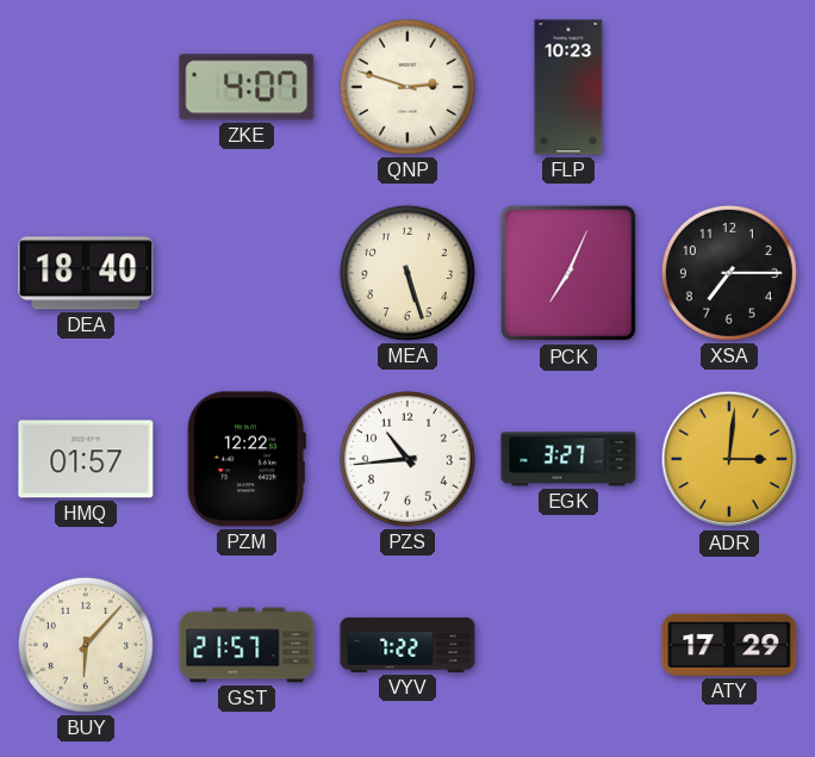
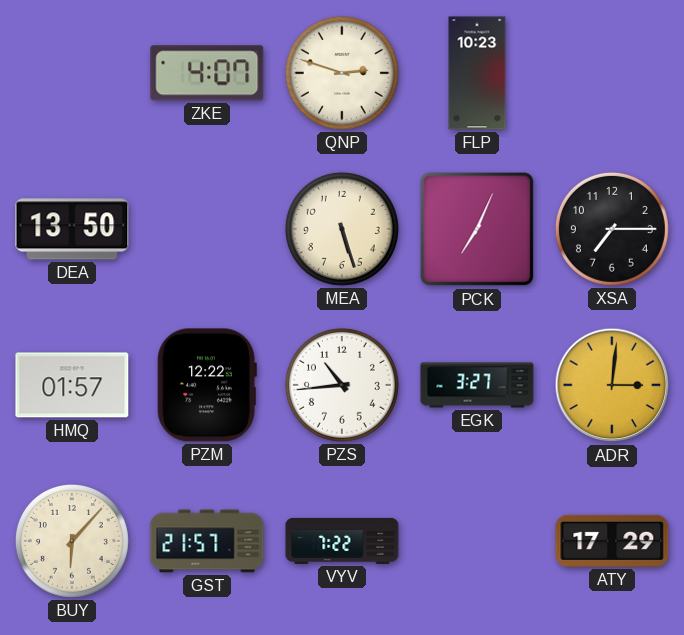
DEA: 18:40 -> 13:50 (72, 229)
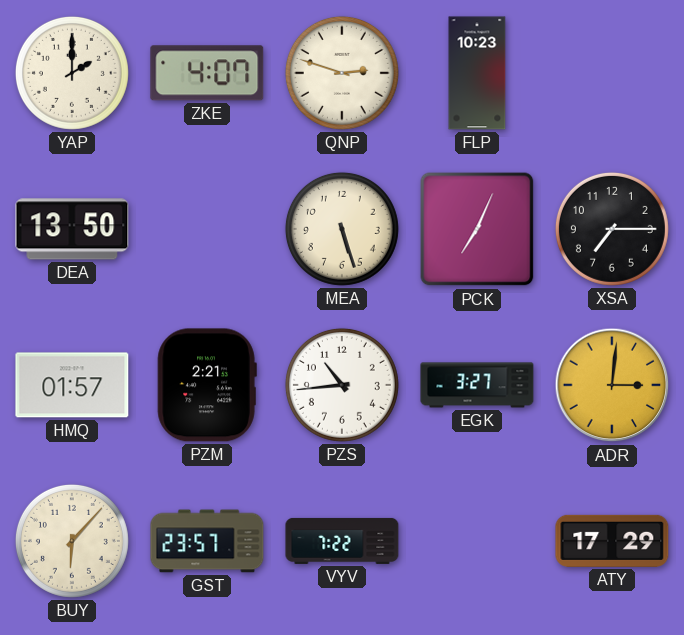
YAP: none -> 2:00 (72, 73)
PZM: 12:22 -> 2:21 (207, 385)
GST: 21:57 -> 23:57 (207, 541)
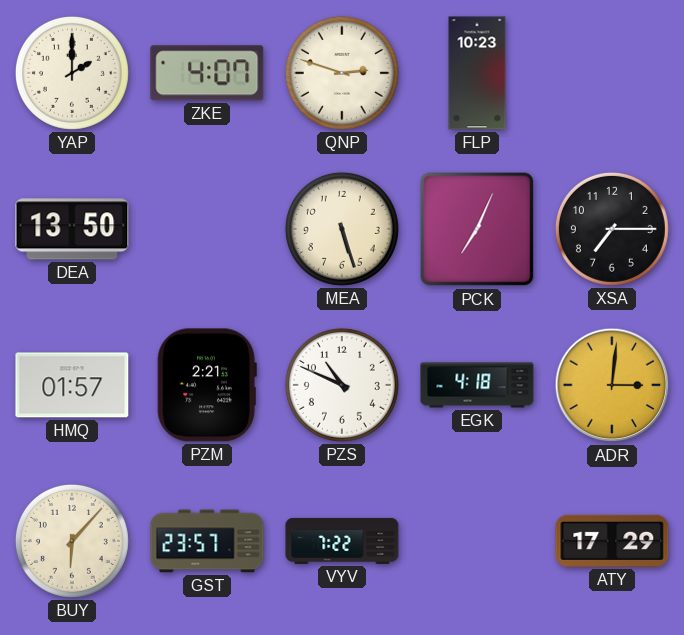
PZS: 10:44 -> 10:49 (342, 385)
EGK: 3:27 -> 4:18 (477, 385)
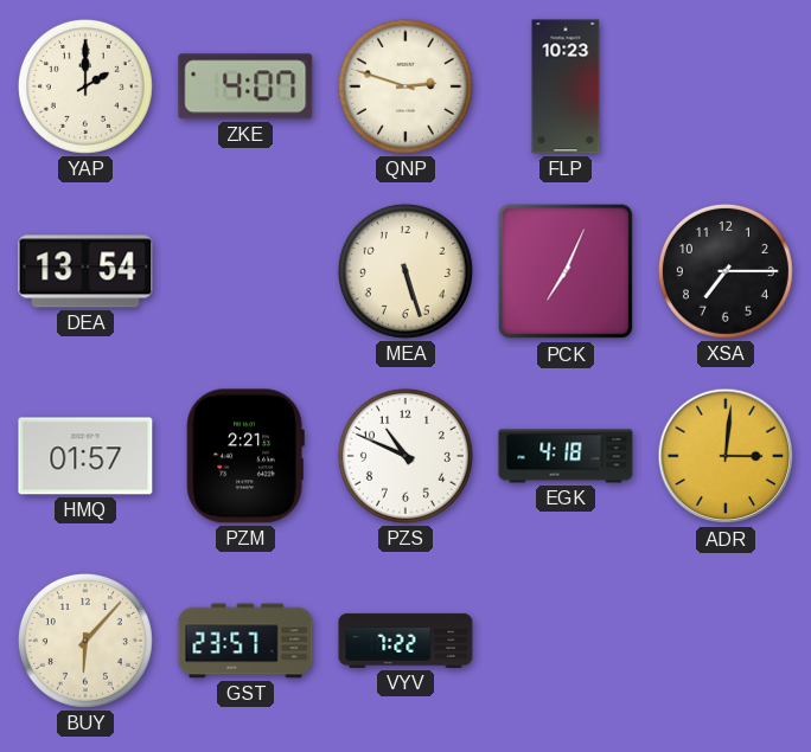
DEA: 13:50 -> 13:54 (85, 271)
ATY: 17:29 -> none (612, 541)
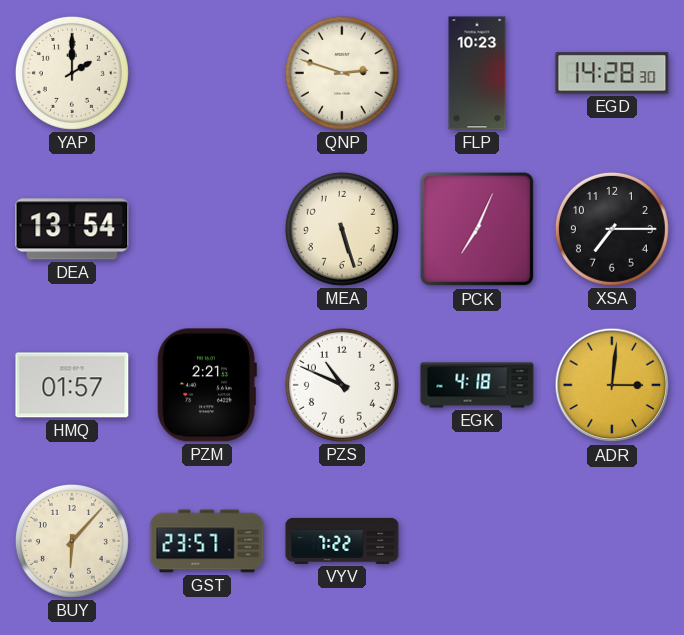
ZKE: 4:07 -> none (245, 86)
EGD: none -> 14:28 (612, 73)
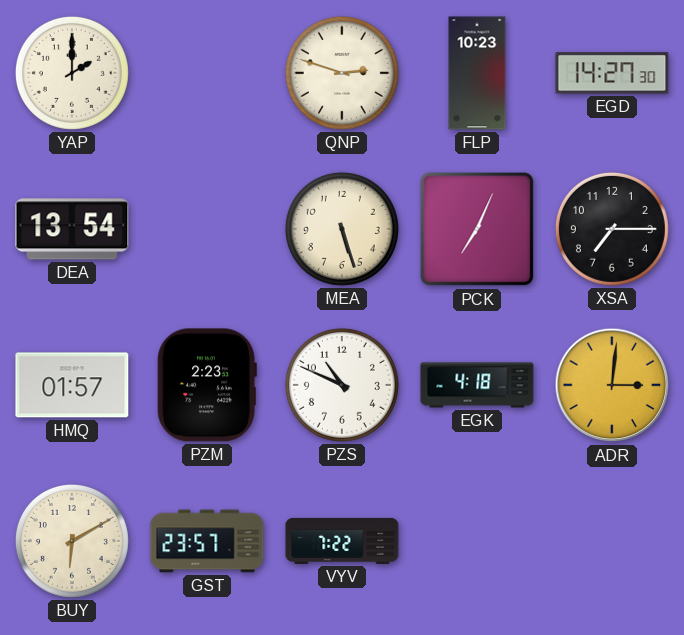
EGD: 14:28 -> 14:27 (612, 73)
PZM: 2:21 -> 2:23 (207, 385)
BUY: 6:07 -> 6:10 (72, 541)
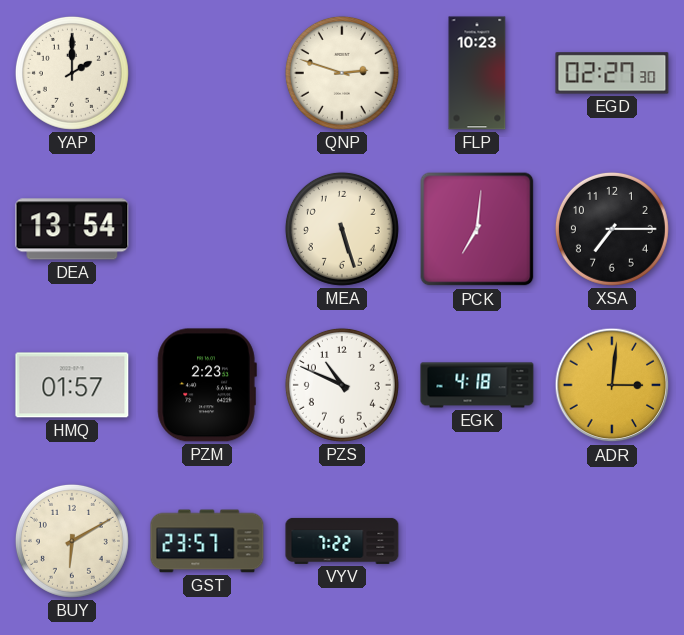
EGD: 14:27 -> 02:27 (612, 73)
PCK: 7:04 -> 7:01 (477, 229)
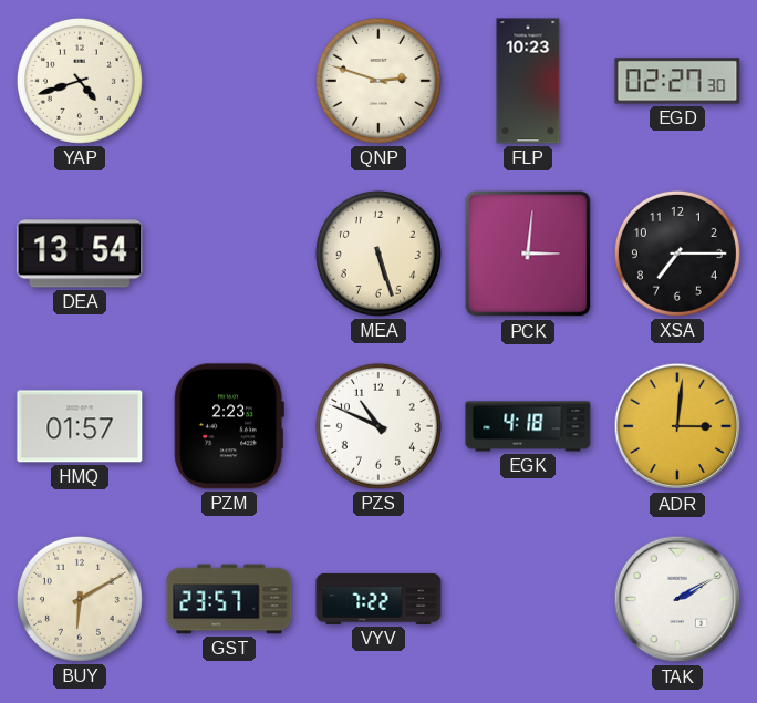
YAP: 2:00 -> 4:42 (80, 81)
PCK: 7:01 -> 3:01 (528, 254)
TAK: none -> 2:10 (677, 599)
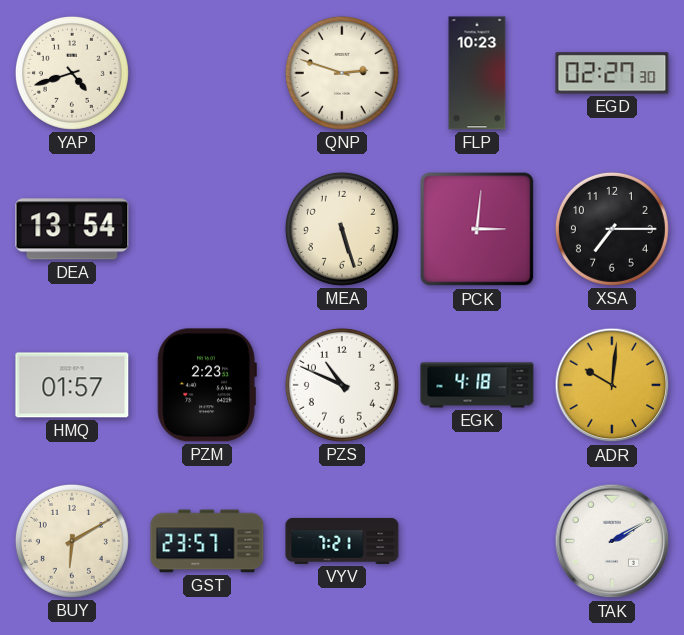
ADR: 3:01 -> 10:01 (612, 385)
VYV: 7:22 -> 7:21 (342, 541)
